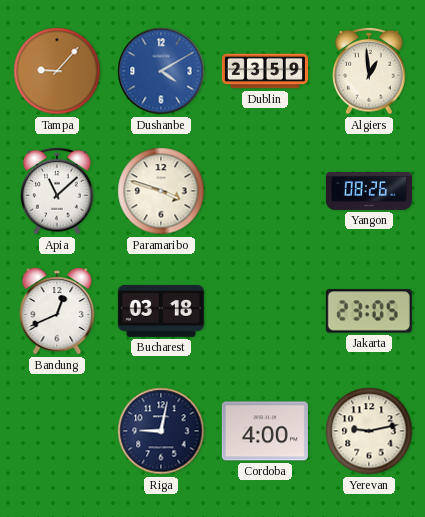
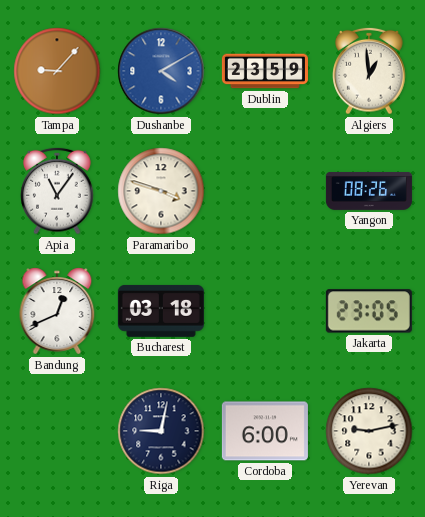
Apia: 11:08 -> 11:06 (57, 191)
Cordoba: 4:00 -> 6:00 (265, 431)
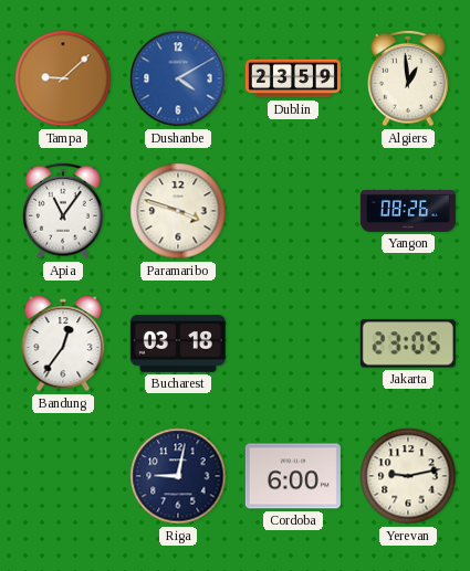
Tampa: 9:07 -> 9:08 (63, 78)
Bandung: 12:41 -> 12:36 (63, 343)
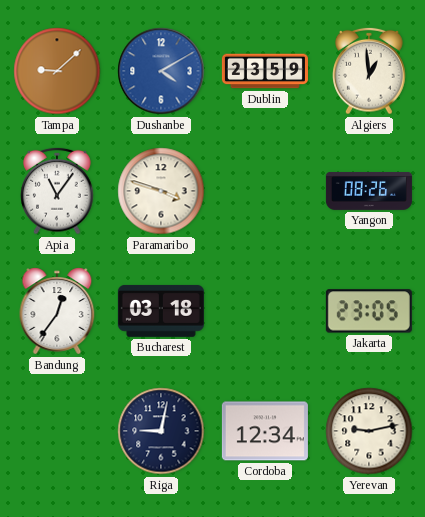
Cordoba: 6:00 -> 12:34 (265, 431)
